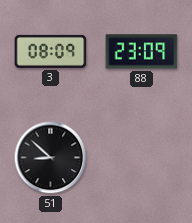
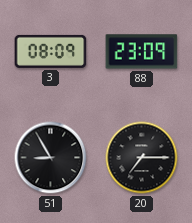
51: 8:52 -> 8:55 (51, 158)
20: none -> 7:15 (142, 158)
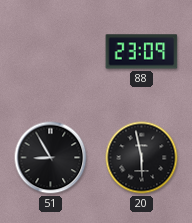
3: 08:09 -> none (51, 51)
20: 7:15 -> 5:58 (142, 158)
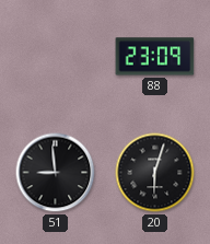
51: 8:55 -> 8:59 (56, 173)
20: 5:58 -> 6:03 (155, 173)
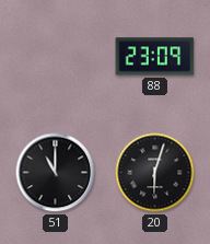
51: 8:59 -> 11:00 (56, 173)
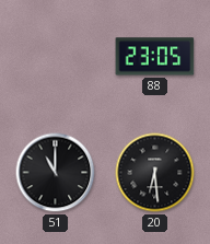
88: 23:09 -> 23:05 (155, 57)
20: 6:03 -> 6:29 (155, 173)
